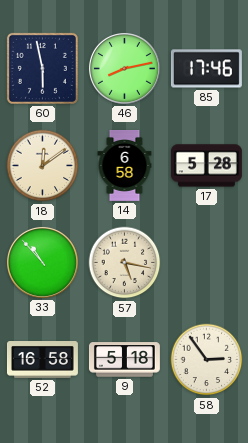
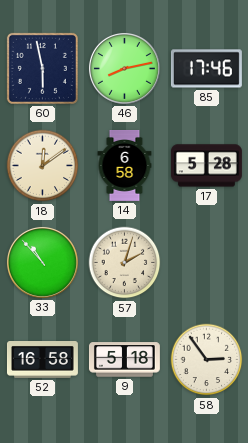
57: 5:17 -> 2:03 (125, 263)
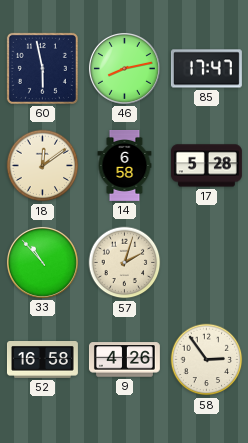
85: 17:46 -> 17:47 (206, 69)
9: 5:18 -> 4:26 (124, 360)
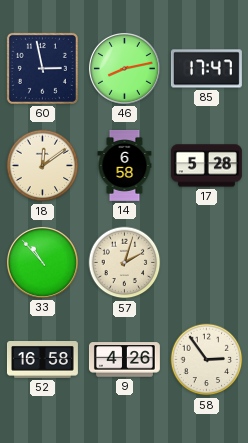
60: 5:58 -> 2:58 (42, 68)
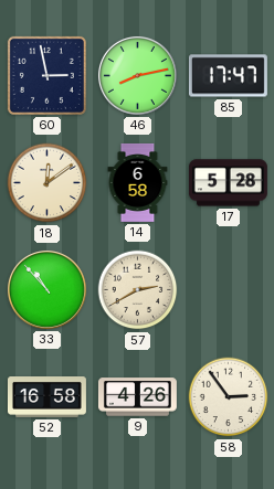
57: 2:03 -> 2:40 (138, 290)
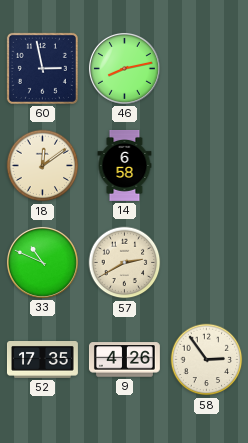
85: 17:47 -> none (228, 76)
17: 5:28 -> none (228, 183)
33: 10:53 -> 10:49 (42, 262)
52: 16:58 -> 17:35 (42, 360)
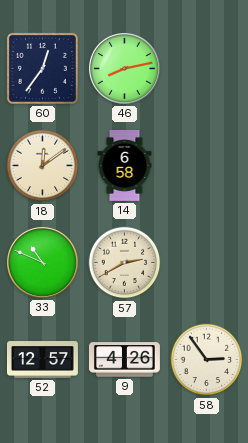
60: 2:58 -> 12:36 (42, 68)
52: 17:35 -> 12:57 (42, 360)
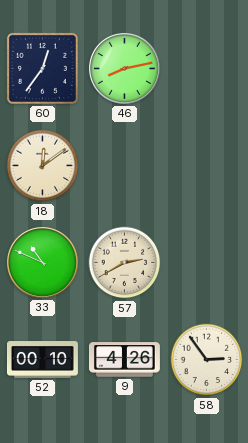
14: 6:58 -> none (125, 165)
52: 12:57 -> 00:10 (42, 360)
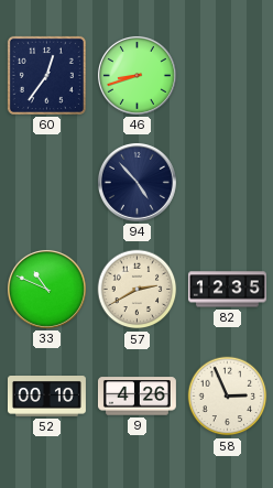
46: 8:13 -> 8:42 (136, 75)
18: 12:09 -> none (43, 166)
94: none -> 4:53 (136, 182)
82: none -> 12:35 (227, 290)
58: 2:54 -> 2:56 (228, 397)
